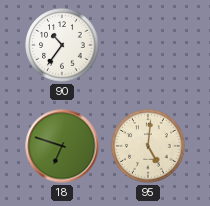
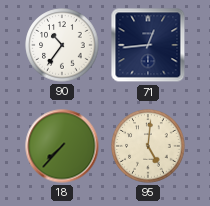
71: none -> 12:44 (148, 45)
18: 6:48 -> 7:37 (62, 146)
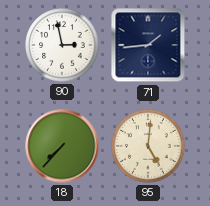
90: 10:36 -> 2:58 (62, 45)
71: 12:44 -> 1:44 (148, 45)
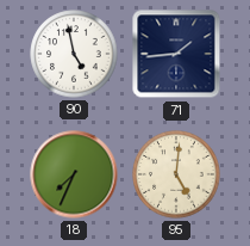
90: 2:58 -> 4:58 (74, 54)
18: 7:37 -> 7:34 (74, 174)
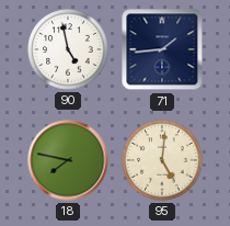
18: 7:34 -> 7:47 (68, 160)
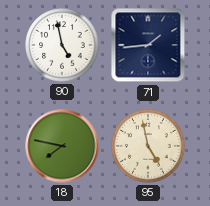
95: 5:01 -> 4:58 (148, 146)
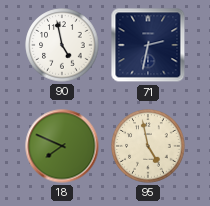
71: 1:44 -> 2:32 (148, 45)
18: 7:47 -> 7:49 (62, 146)
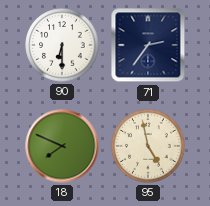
90: 4:58 -> 6:30 (62, 45)
71: 2:32 -> 2:36 (148, 45)
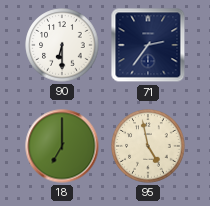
18: 7:49 -> 7:00 (62, 146)
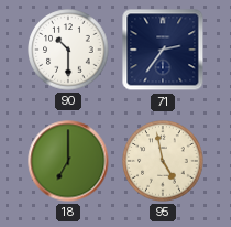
90: 6:30 -> 10:30 (68, 50)
